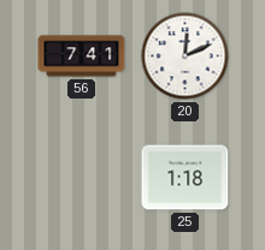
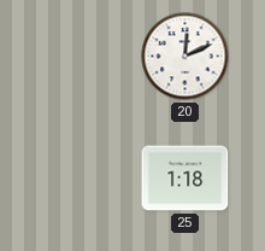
56: 7:41 -> none (82, 56)
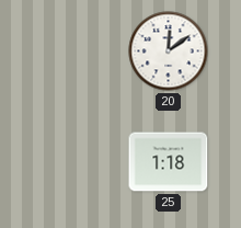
20: 12:11 -> 12:09 (169, 52)
